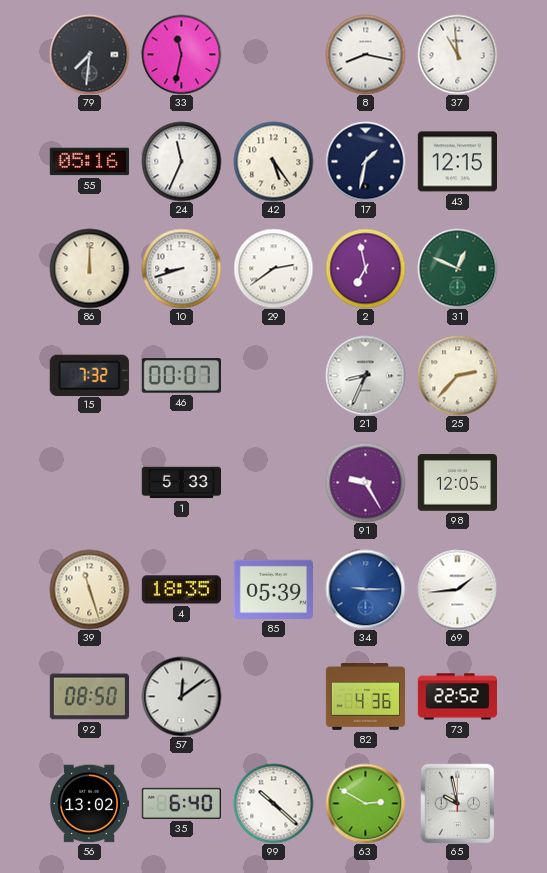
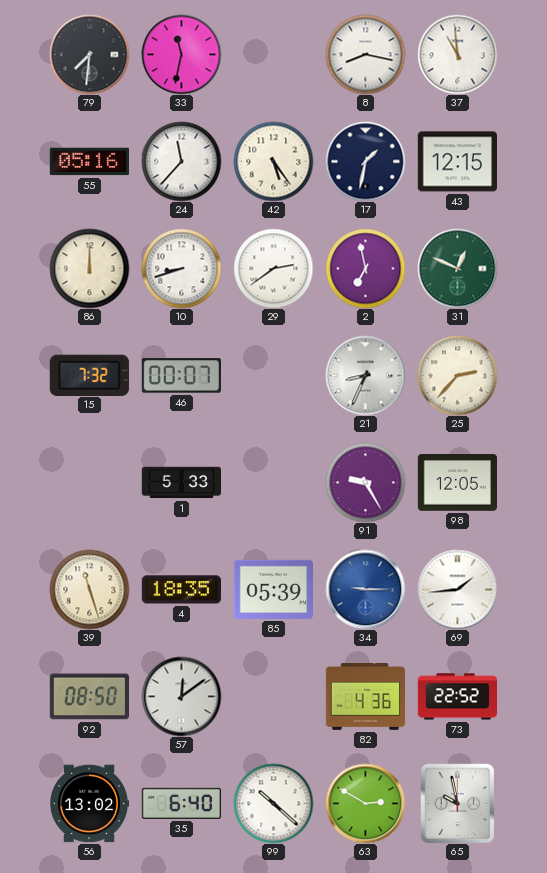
24: 11:34 -> 11:37 (181, 161)
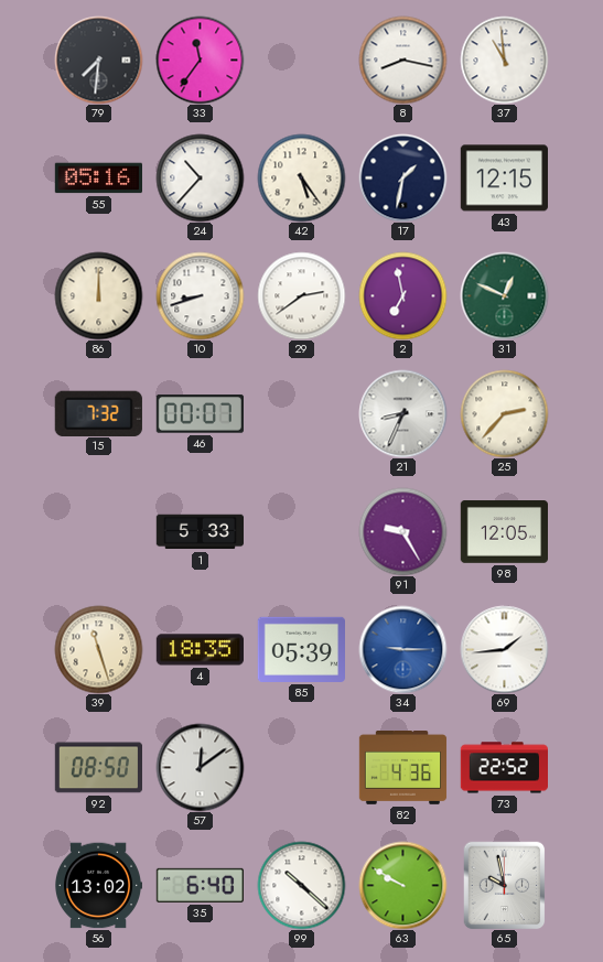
33: 11:32 -> 11:36 (200, 60)
24: 11:37 -> 10:37 (200, 177)
63: 2:50 -> 9:50 (402, 885)
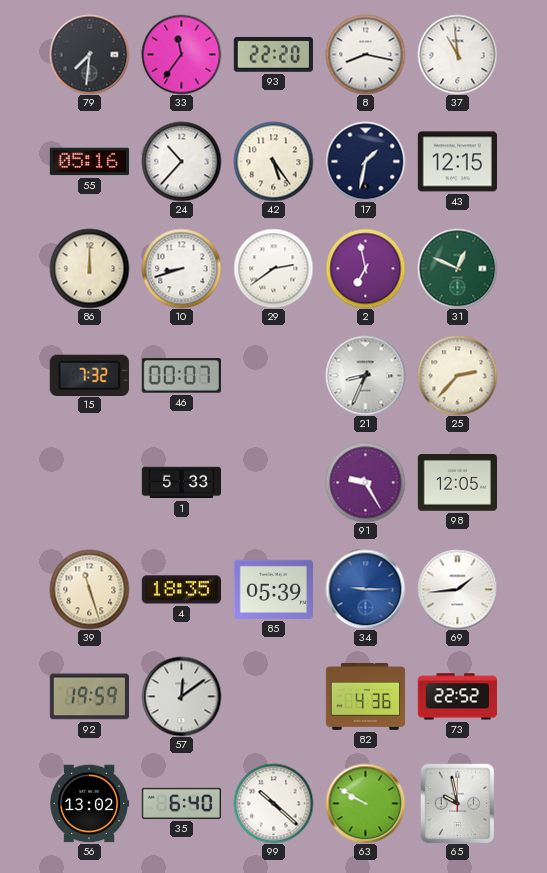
93: none -> 22:20 (273, 54)
92: 08:50 -> 19:59 (89, 697)
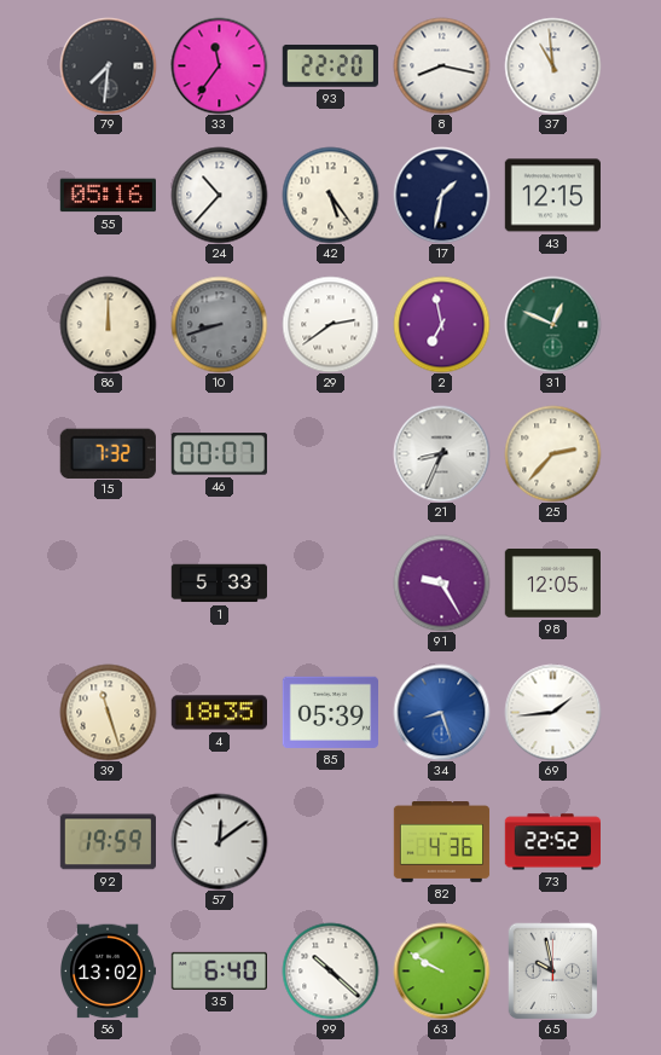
10 dial: white -> grey (219, 324)
34: 9:15 -> 8:27 (441, 712)
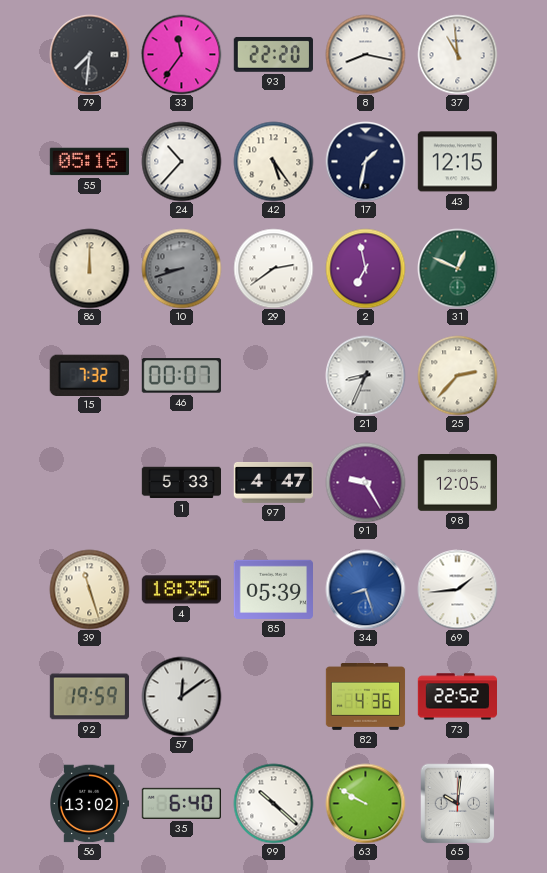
97: none -> 4:47 (273, 483)
65: 9:58 -> 10:01 (458, 803)
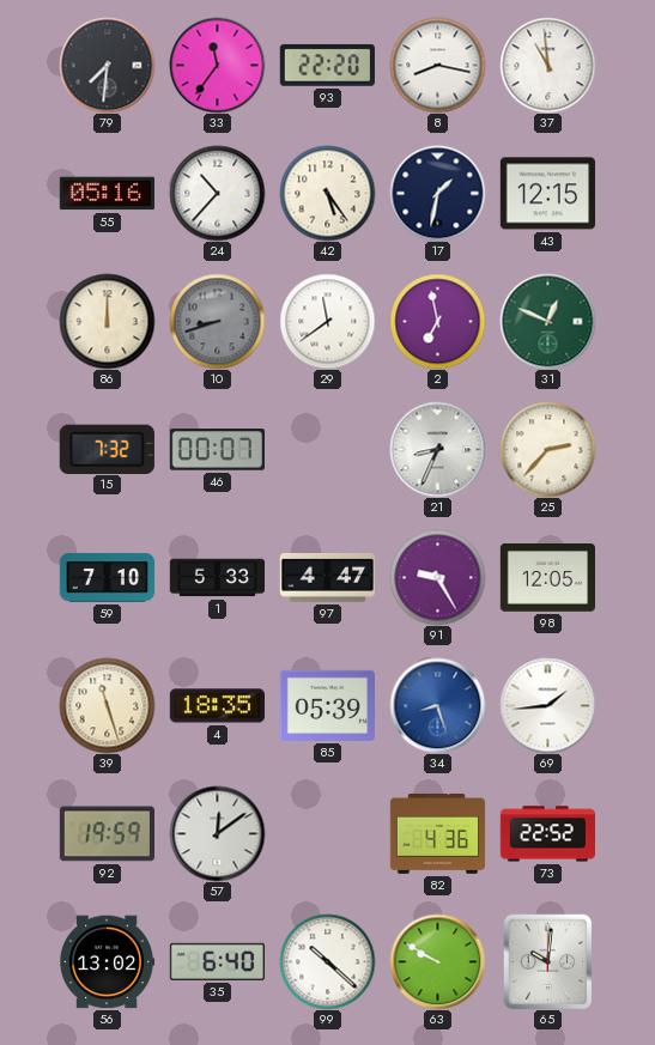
29: 2:39 -> 11:39 (327, 321)
59: none -> 7:10 (107, 578)
